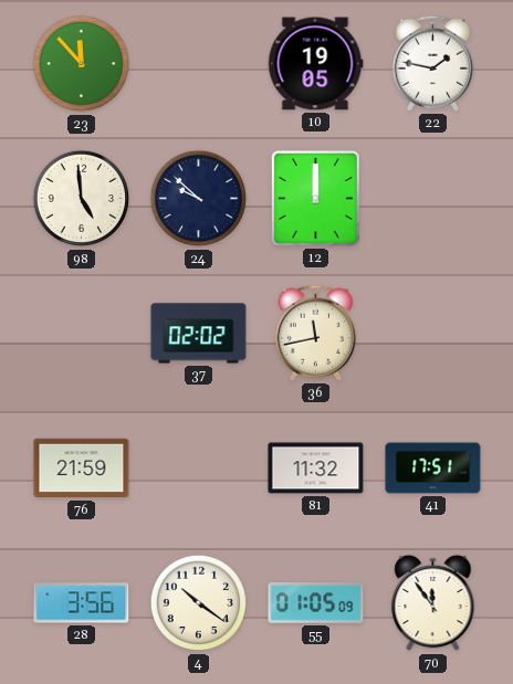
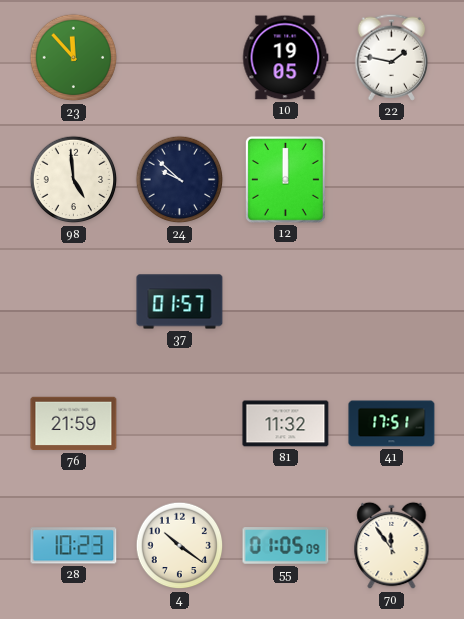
37: 02:02 -> 01:57 (180, 302)
36: 11:43 -> none (316, 333)
28: 3:56 -> 10:23 (74, 546)
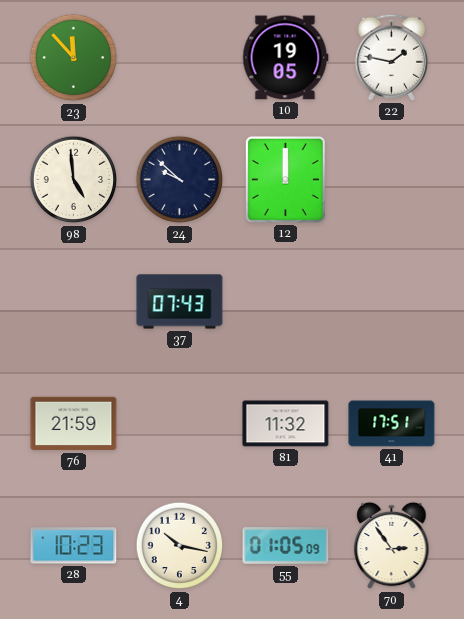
37: 01:57 -> 07:43 (180, 302)
4: 10:21 -> 10:17 (180, 546)
70: 11:54 -> 2:54 (392, 546)
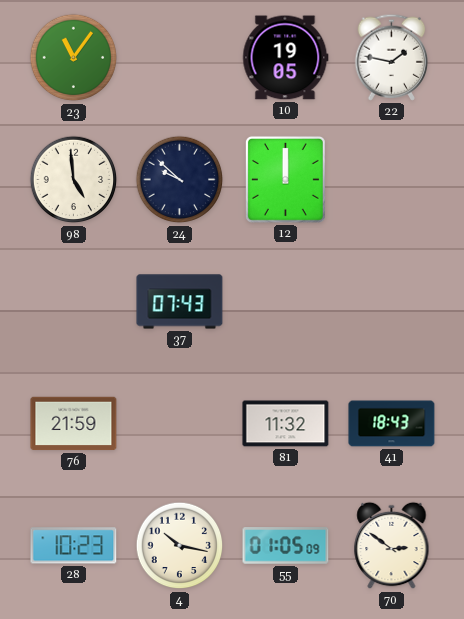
23: 11:53 -> 11:06 (74, 58)
41: 17:51 -> 18:43 (392, 424)
70: 2:54 -> 2:51 (392, 546)
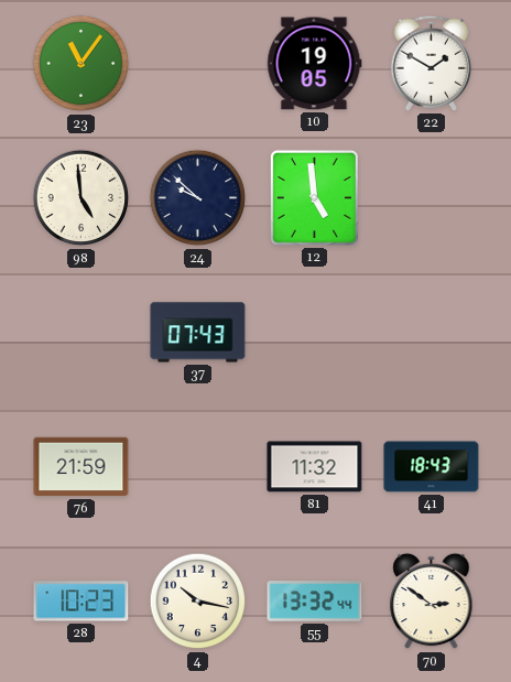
22: 1:47 -> 1:50 (432, 63)
12: 12:00 -> 4:59 (314, 197)
55: 01:05 -> 13:32 (315, 602)
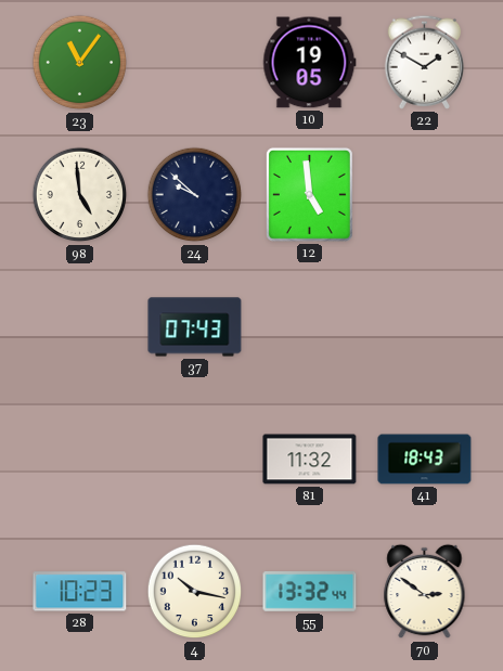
76: 21:59 -> none (81, 467)
